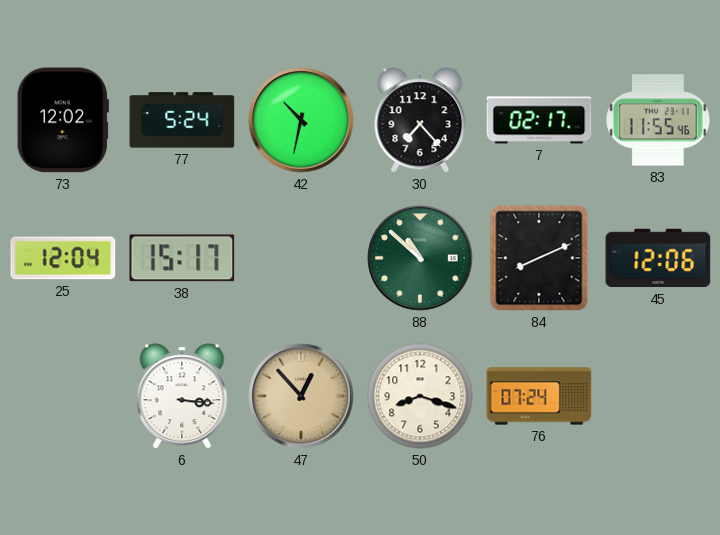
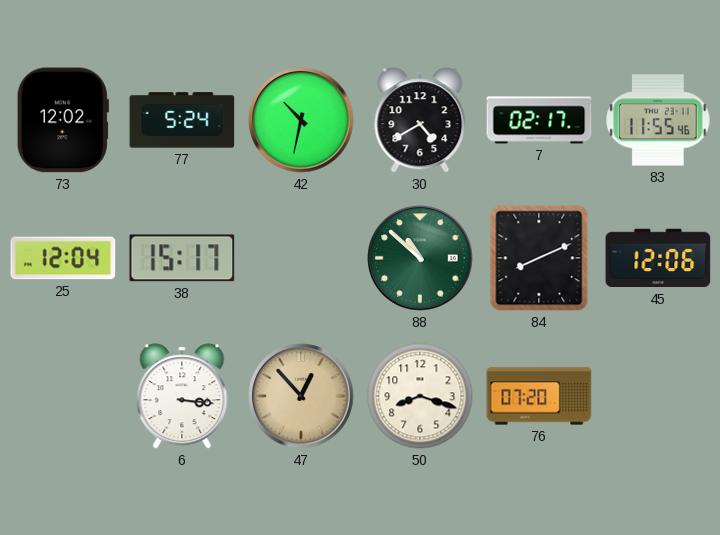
30: 7:23 -> 4:40 (420, 120)
76: 07:24 -> 07:20 (539, 396)
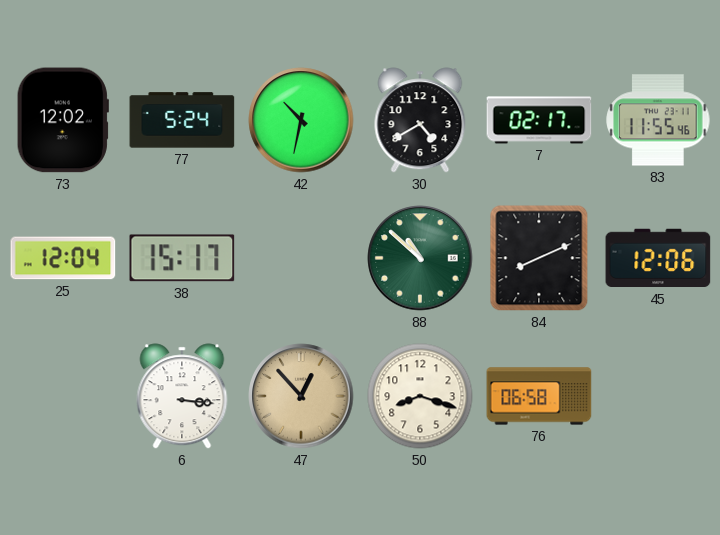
76: 07:20 -> 06:58 (539, 396)
